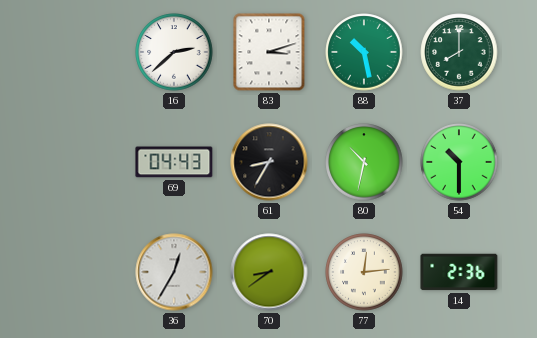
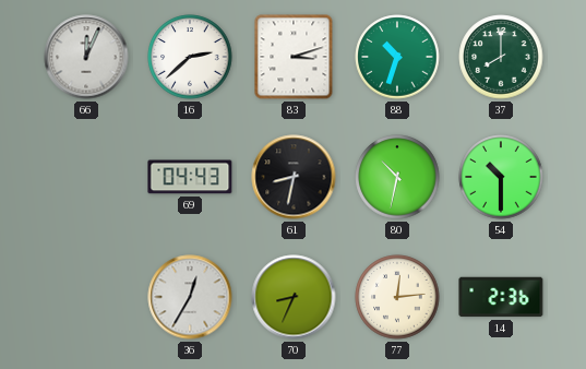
66: none -> 12:04 (86, 57)
88: 10:28 -> 10:33 (397, 57)
61: 8:35 -> 8:32 (294, 177)
70: 8:39 -> 8:34 (294, 297)
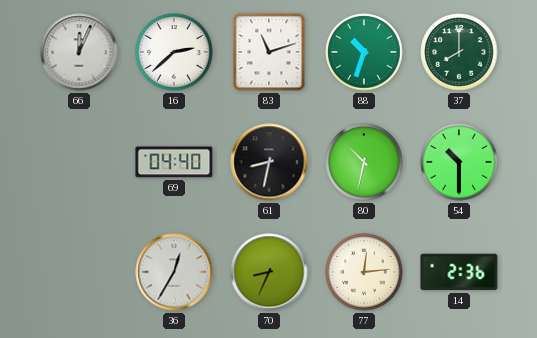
83: 3:12 -> 11:12 (269, 52)
69: 04:43 -> 04:40 (174, 162)
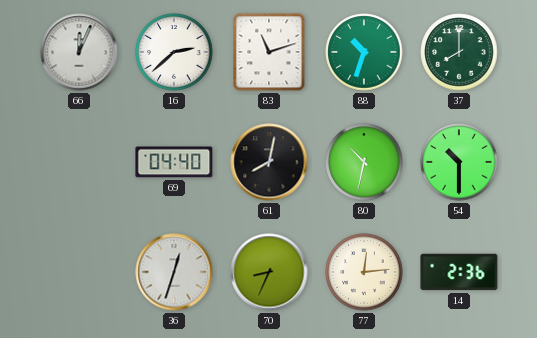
61: 8:32 -> 8:02 (269, 162)
36: 12:35 -> 12:33 (174, 272)
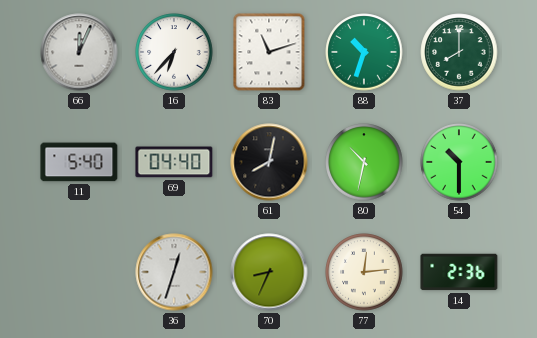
16: 2:38 -> 6:37 (174, 52)
11: none -> 5:40 (79, 162)
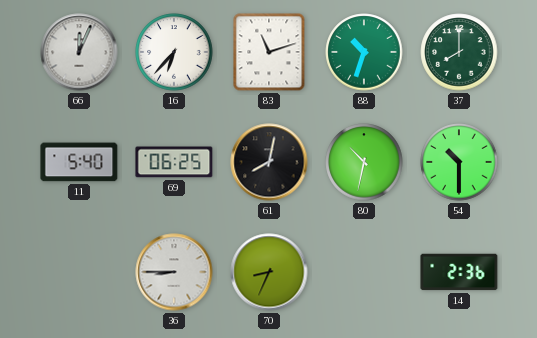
69: 04:40 -> 06:25 (174, 162)
36: 12:33 -> 8:45 (174, 272)
77: 12:14 -> none (364, 272)
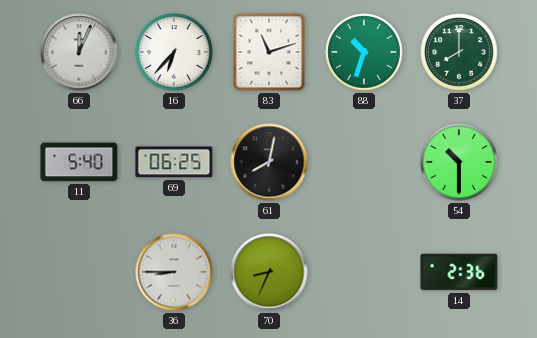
80: 10:32 -> none (364, 162)
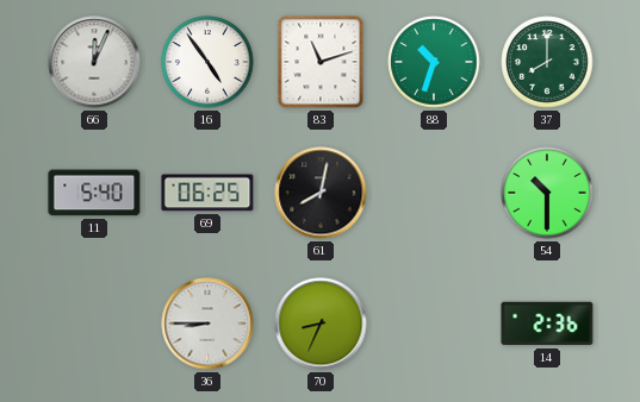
16: 6:37 -> 4:54 (207, 62)
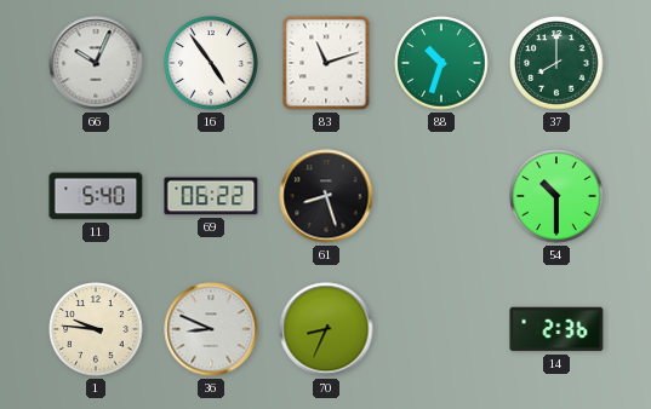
66: 12:04 -> 10:04 (96, 63)
69: 06:25 -> 06:22 (211, 196)
61: 8:02 -> 8:27 (326, 196)
1: none -> 9:46 (96, 329)
36: 8:45 -> 8:49 (211, 329)
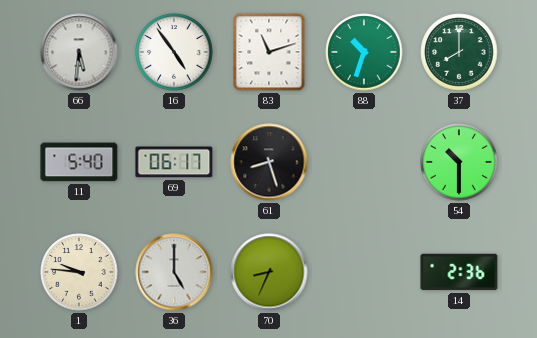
66: 10:04 -> 5:31 (79, 52)
69: 06:22 -> 06:17 (174, 162)
36: 8:49 -> 5:00 (174, 272)
